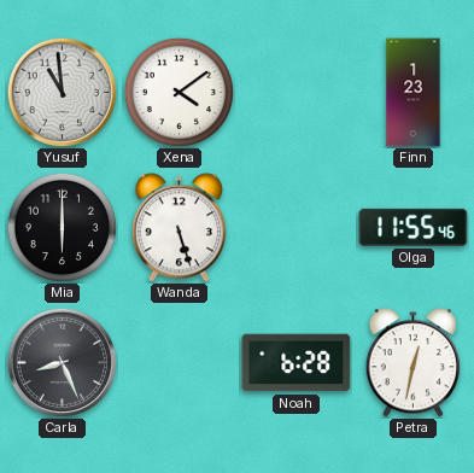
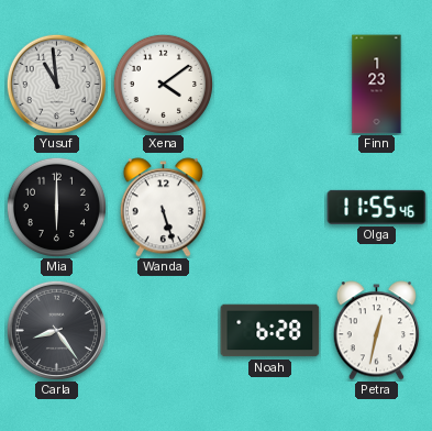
Carla: 8:26 -> 8:24 (56, 330)
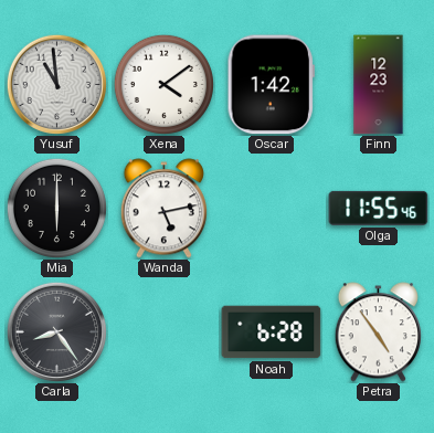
Oscar: none -> 1:42 (271, 85)
Finn: 1:23 -> 12:23 (379, 85)
Wanda: 5:27 -> 5:13 (163, 209)
Petra: 12:32 -> 4:54 (378, 332)
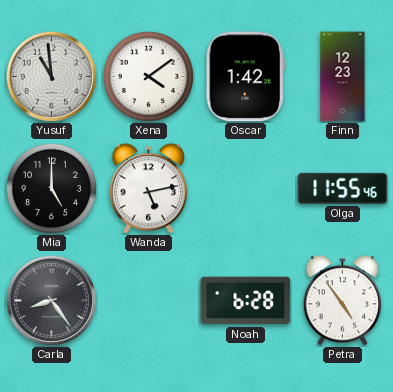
Mia: 6:00 -> 5:00 (51, 188)
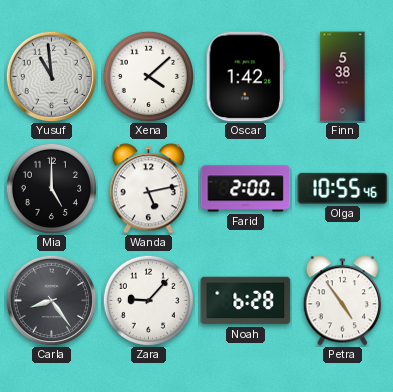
Xena: 4:09 -> 4:08 (148, 76)
Finn: 12:23 -> 5:38 (343, 77)
Farid: none -> 2:00 (246, 189)
Olga: 11:55 -> 10:55 (343, 188)
Zara: none -> 9:07 (148, 300)
